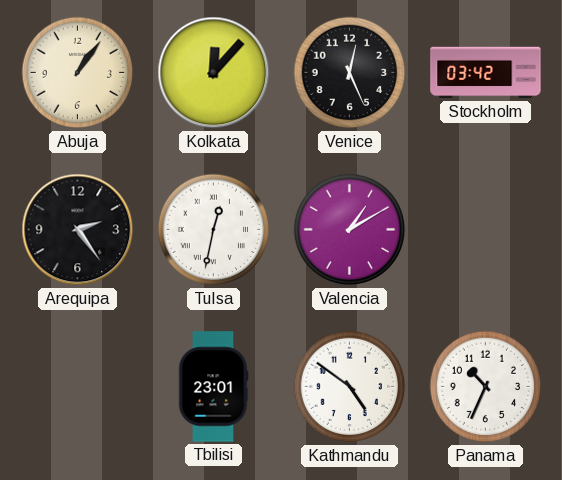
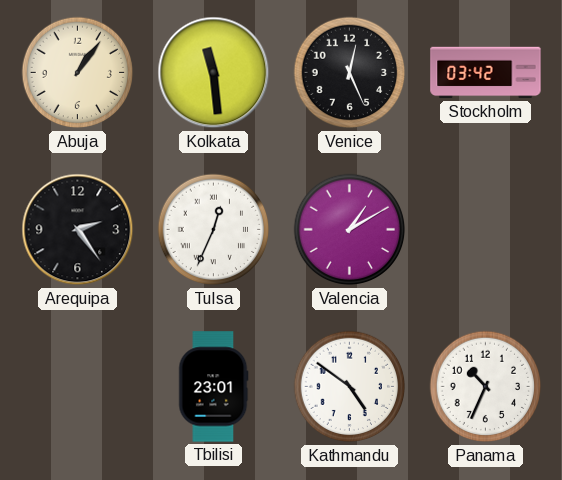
Kolkata: 12:07 -> 11:29 (214, 73)
Tulsa: 12:32 -> 12:34 (214, 230)
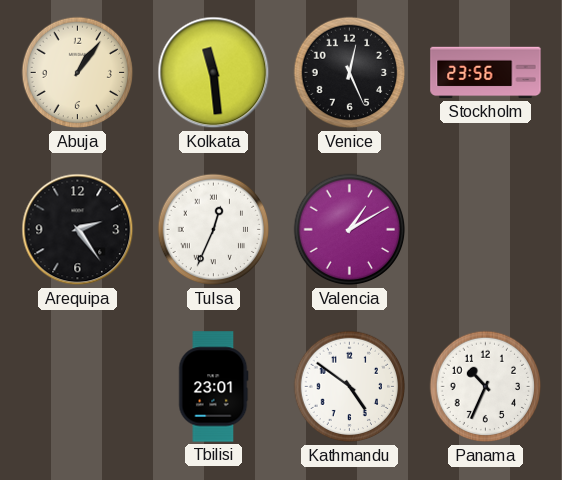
Stockholm: 03:42 -> 23:56 (486, 73)
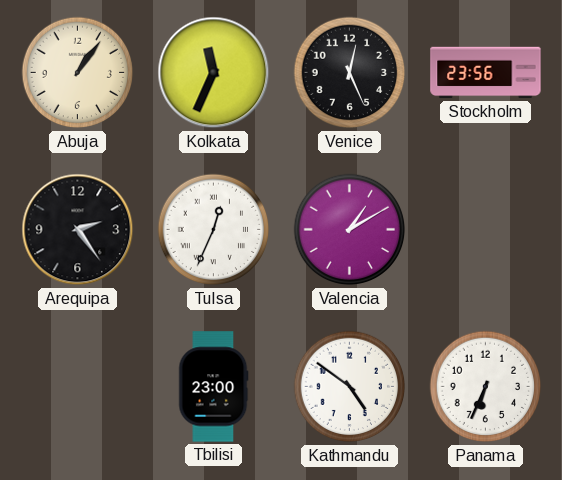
Kolkata: 11:29 -> 11:34 (214, 73)
Tbilisi: 23:01 -> 23:00 (213, 387)
Panama: 10:34 -> 6:34 (486, 387)
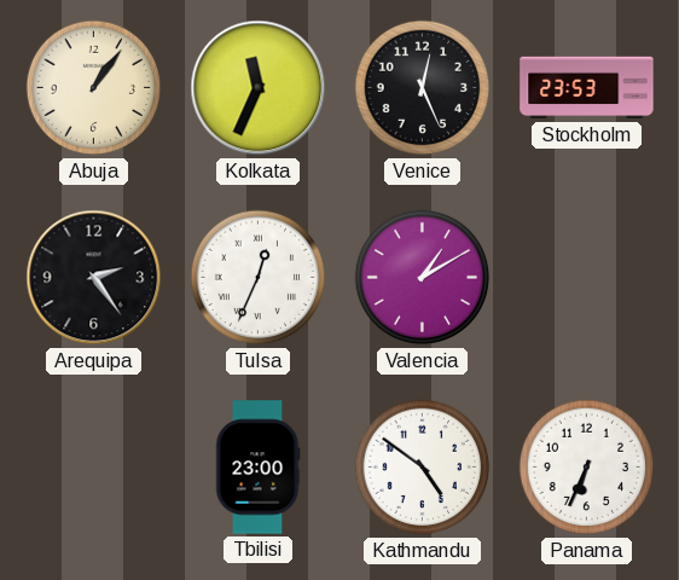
Stockholm: 23:56 -> 23:53 (587, 88)
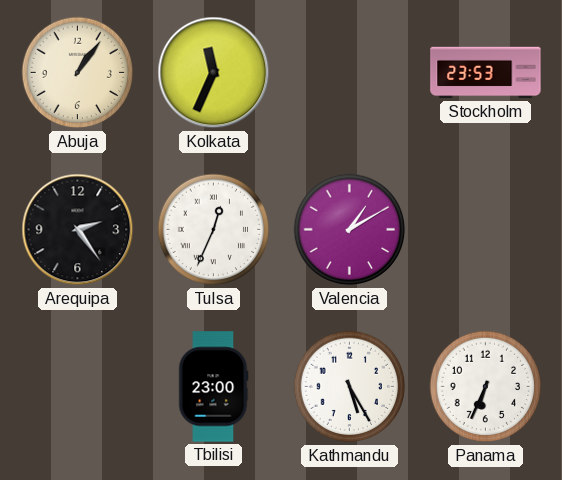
Venice: 12:26 -> none (423, 88)
Kathmandu: 4:51 -> 5:25 (350, 387)
